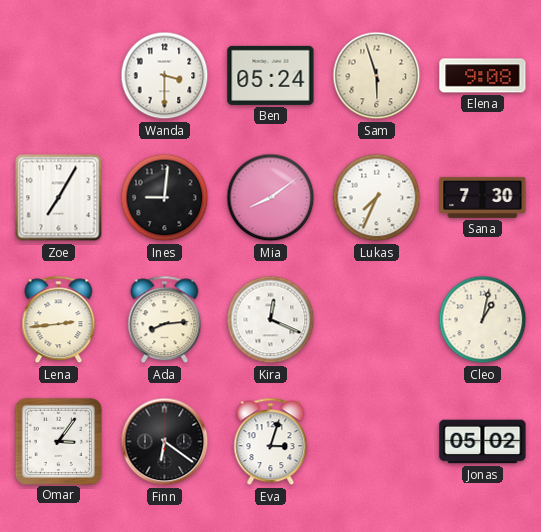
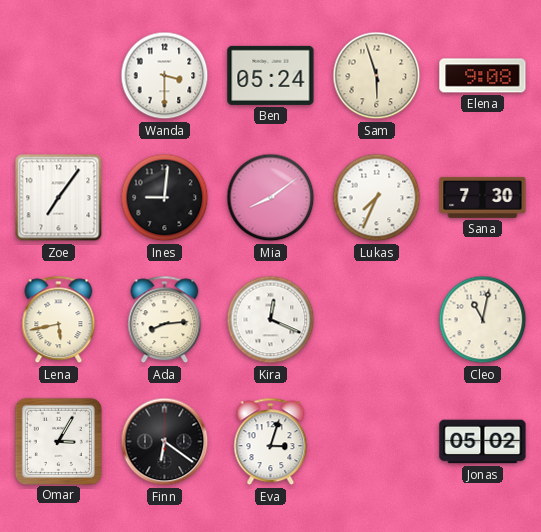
Zoe: 7:05 -> 7:06 (59, 198)
Lena: 2:44 -> 5:43 (59, 320)
Cleo: 1:02 -> 11:02 (483, 320)
Omar: 3:06 -> 3:05 (58, 441)
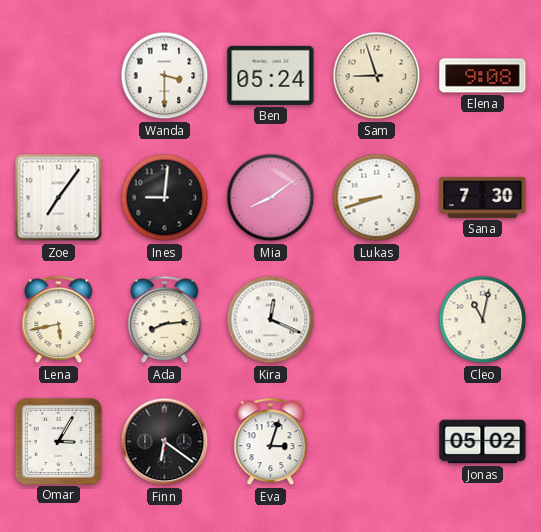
Sam: 5:57 -> 8:57 (377, 76)
Lukas: 7:34 -> 8:42 (377, 198)
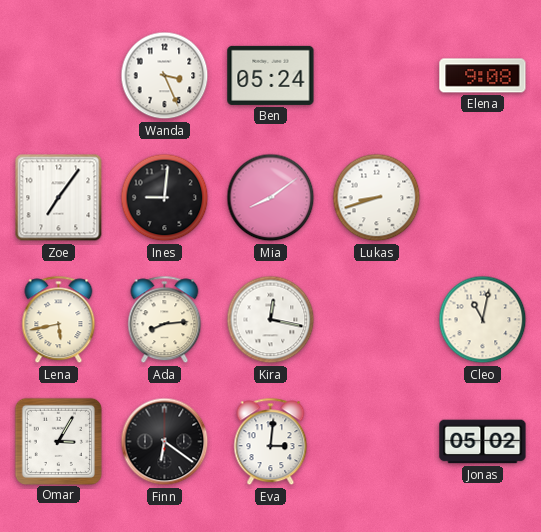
Wanda: 3:30 -> 3:26 (165, 76)
Sam: 8:57 -> none (377, 76)
Sana: 7:30 -> none (483, 197)
Kira: 12:19 -> 12:17 (271, 320)
Eva: 3:03 -> 3:01 (271, 442)
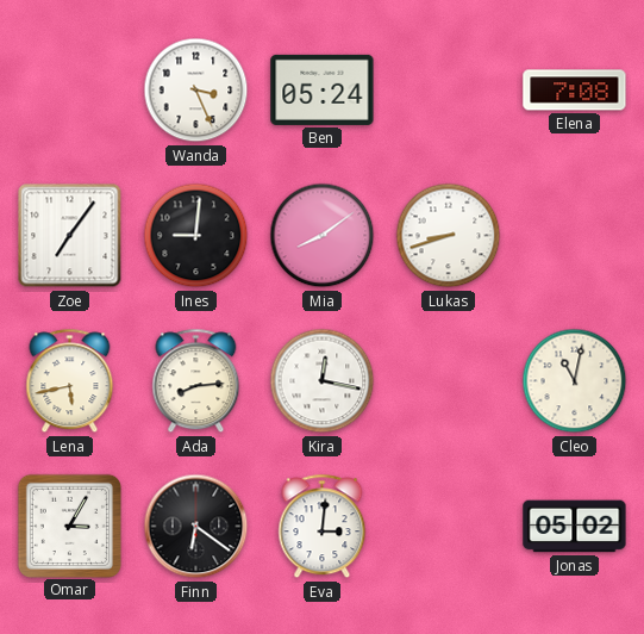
Elena: 9:08 -> 7:08 (575, 91)
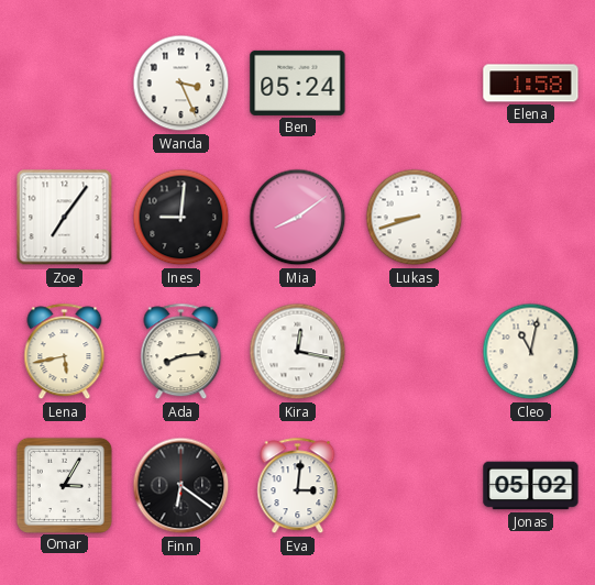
Elena: 7:08 -> 1:58 (531, 84)
